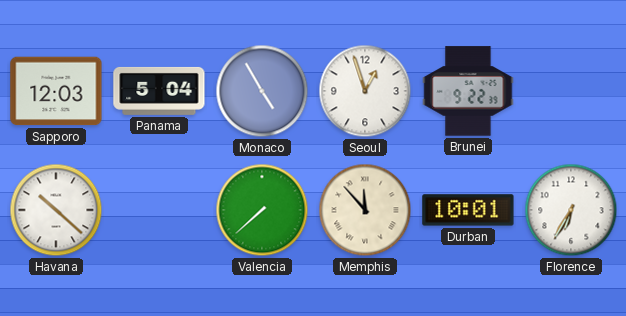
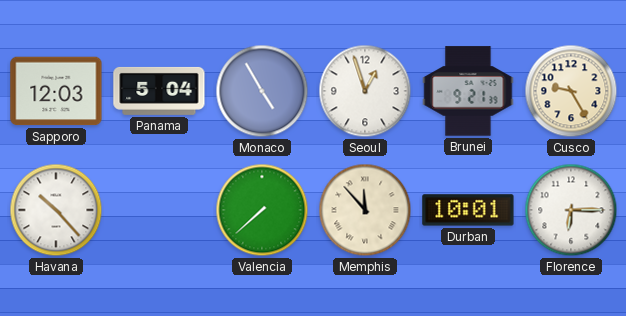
Brunei: 9:22 -> 9:21 (468, 91)
Cusco: none -> 9:25 (571, 91)
Havana: 10:22 -> 10:23 (56, 210)
Florence: 6:35 -> 6:15 (571, 210)
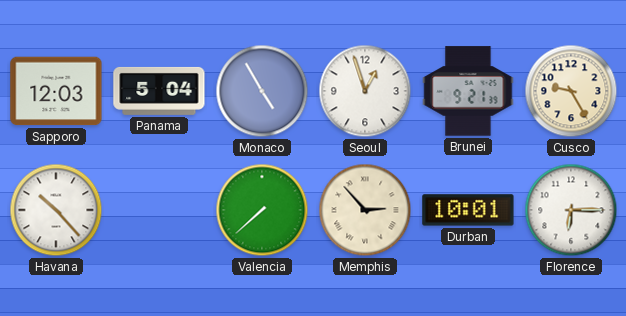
Memphis: 11:53 -> 2:53 (365, 210)
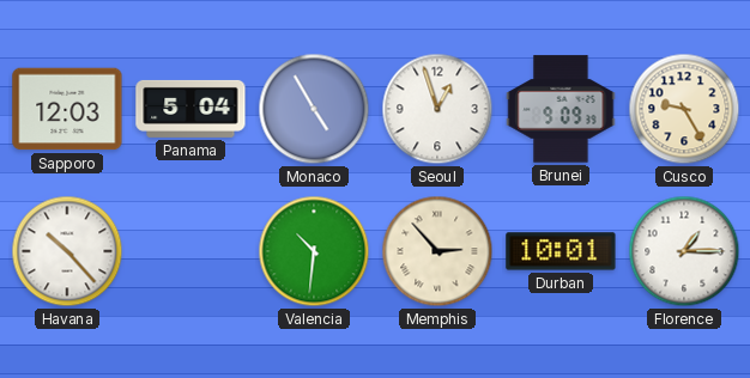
Brunei: 9:21 -> 9:09 (561, 109)
Valencia: 7:38 -> 10:31 (314, 251)
Florence: 6:15 -> 1:15 (684, 251)
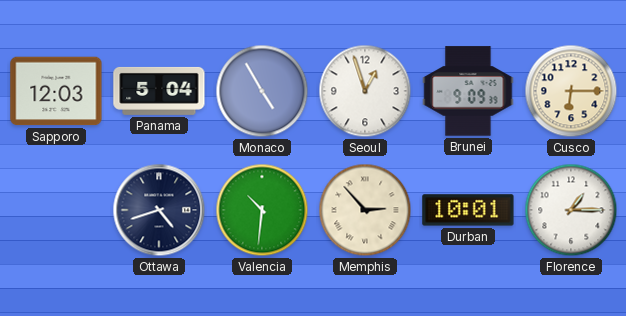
Cusco: 9:25 -> 6:15 (571, 91)
Havana: 10:23 -> none (67, 251)
Ottawa: none -> 4:42 (159, 210)
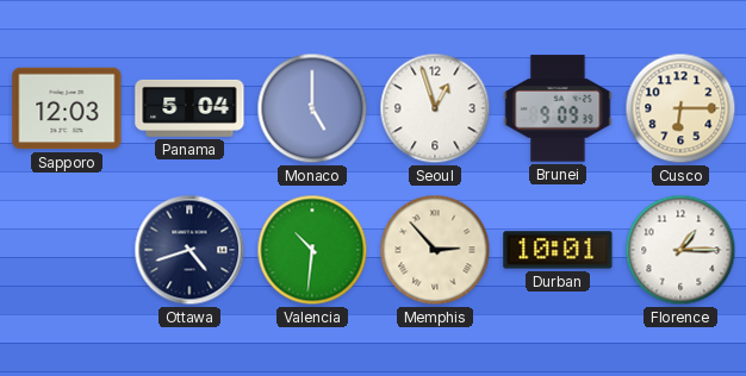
Monaco: 4:55 -> 5:00 (312, 108)
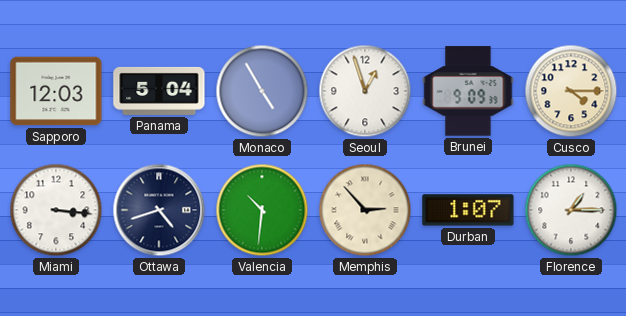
Monaco: 5:00 -> 4:55 (262, 91)
Cusco: 6:15 -> 4:15 (571, 91)
Miami: none -> 3:16 (56, 210)
Durban: 10:01 -> 1:07 (468, 210)
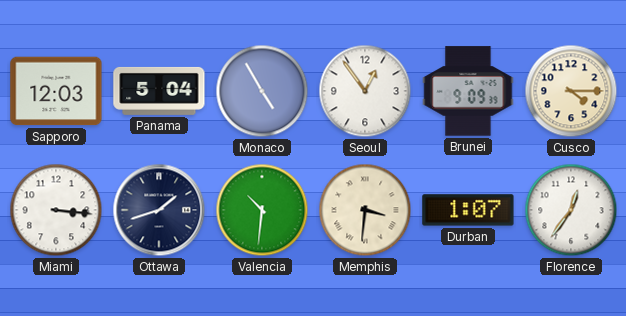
Seoul: 12:57 -> 12:54 (365, 91)
Ottawa: 4:42 -> 1:42 (159, 210)
Memphis: 2:53 -> 3:31 (365, 210)
Florence: 1:15 -> 12:36 (571, 210)
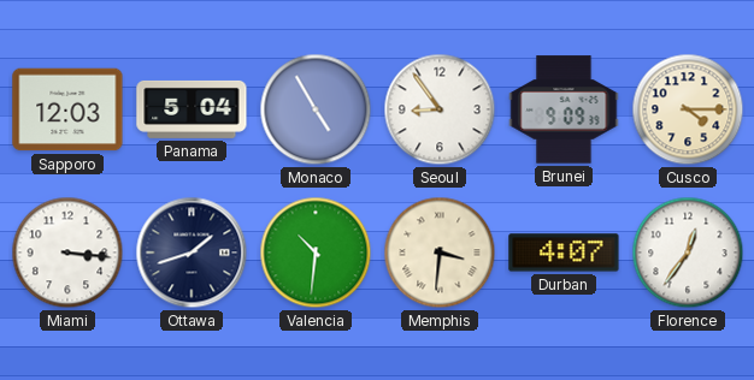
Seoul: 12:54 -> 8:54 (440, 109)
Durban: 1:07 -> 4:07 (564, 253)
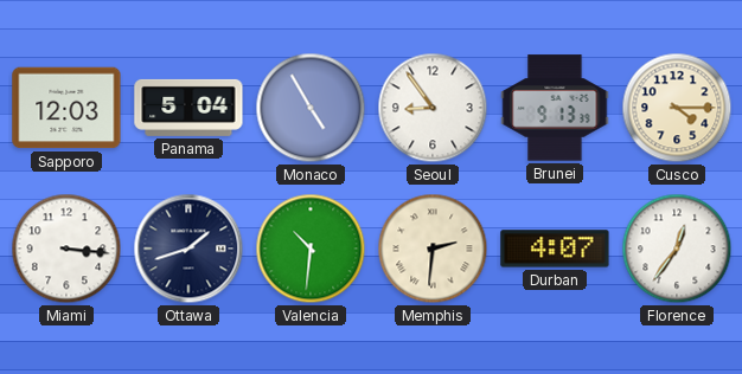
Brunei: 9:09 -> 9:13 (555, 108)
Memphis: 3:31 -> 2:31 (433, 249)
